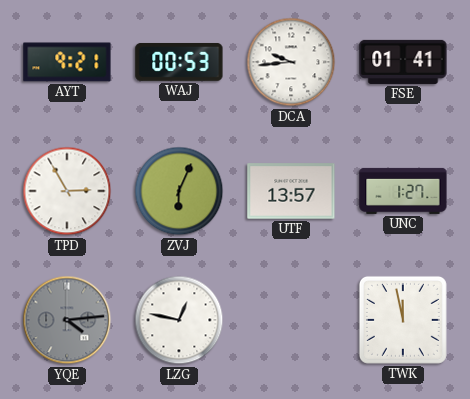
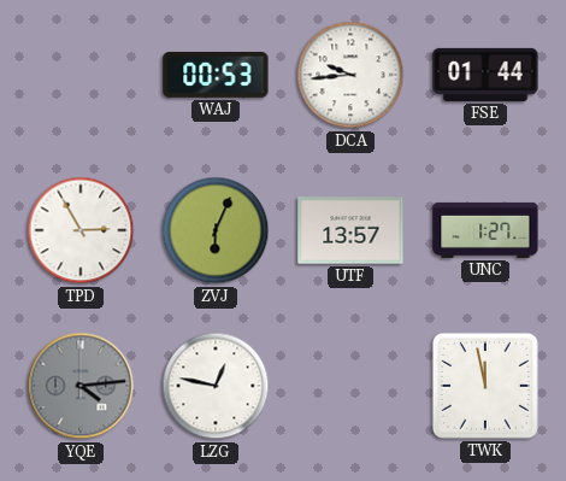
AYT: 9:21 -> none (67, 62)
FSE: 01:41 -> 01:44 (485, 75)
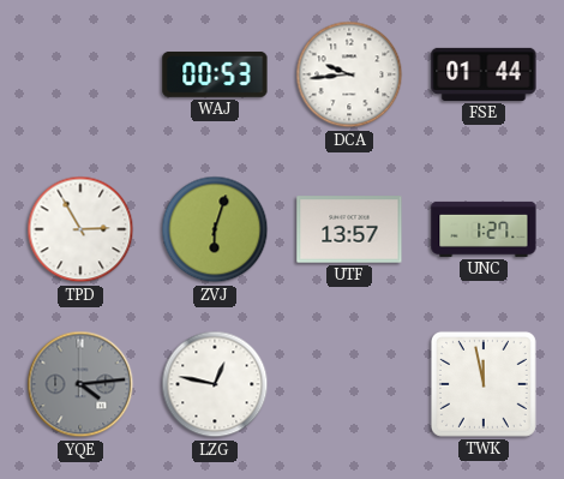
ZVJ: 6:04 -> 6:03 (215, 229)
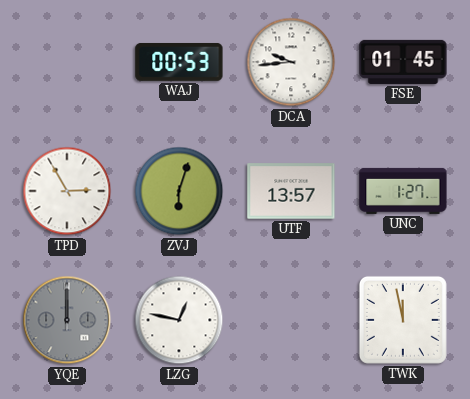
FSE: 01:44 -> 01:45 (403, 62)
YQE: 4:14 -> 12:00 (67, 320)
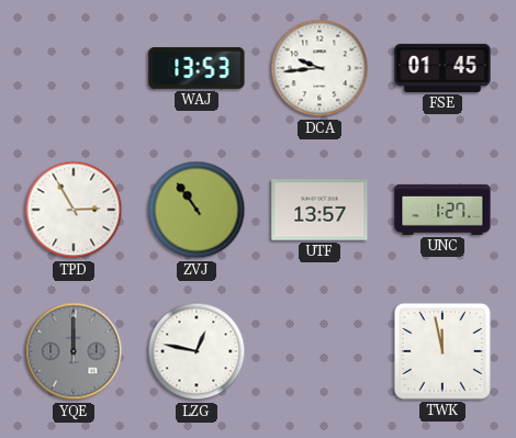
WAJ: 00:53 -> 13:53 (197, 68)
ZVJ: 6:03 -> 10:54 (197, 210)
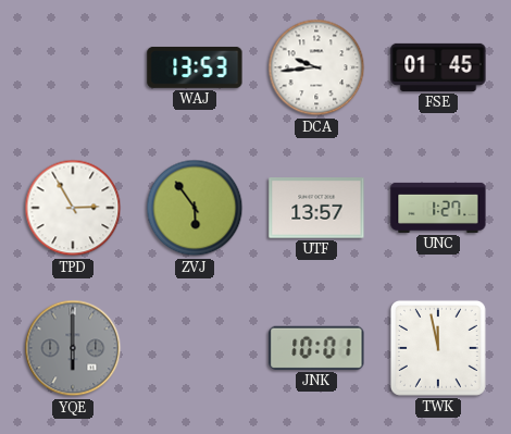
ZVJ: 10:54 -> 5:54 (195, 208)
YQE: 12:00 -> 6:00 (73, 348)
LZG: 12:47 -> none (197, 351)
JNK: none -> 10:01 (316, 348)
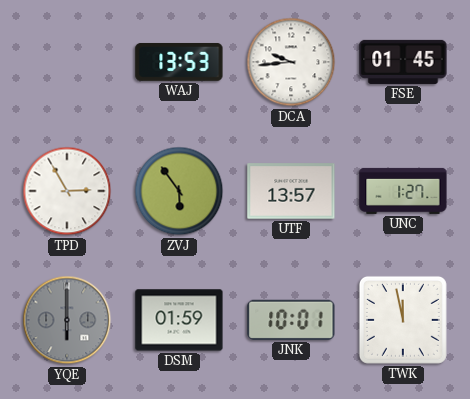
DSM: none -> 01:59 (179, 320)
